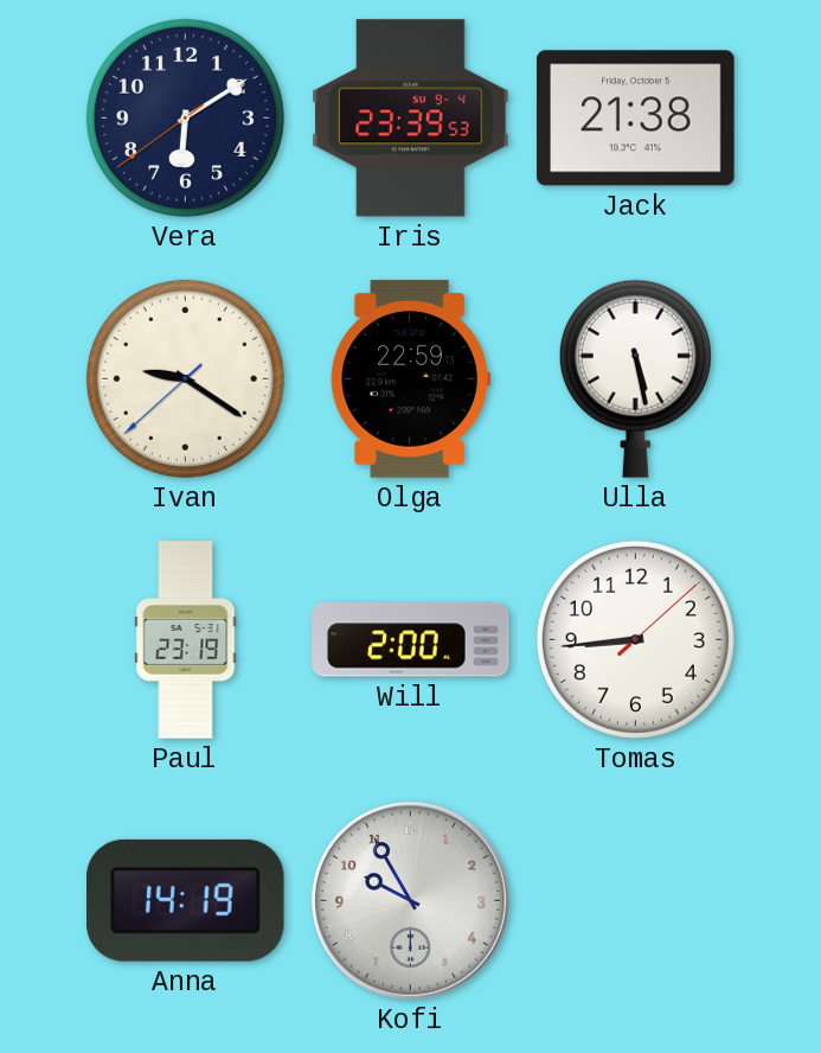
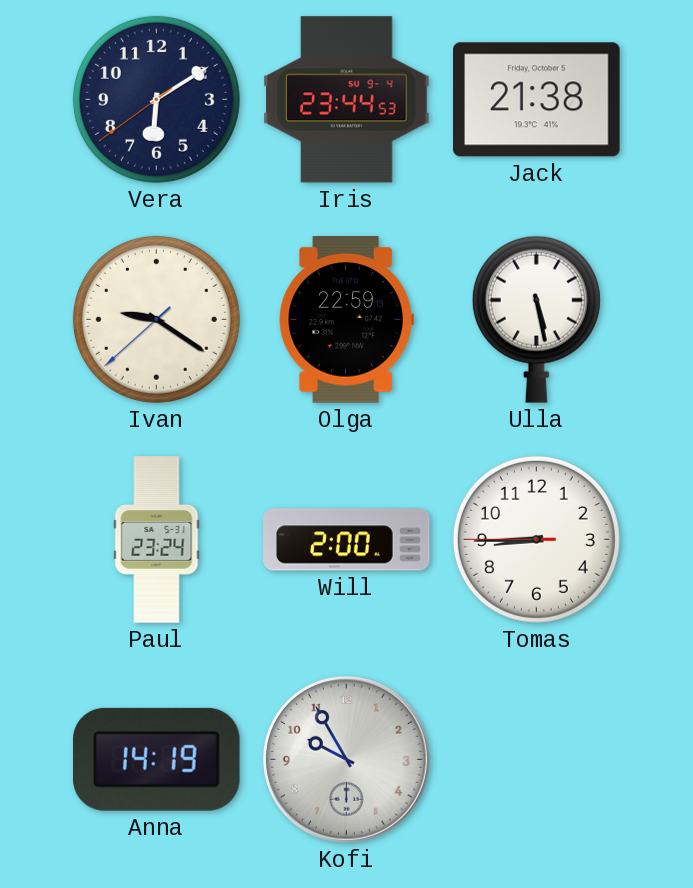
Iris: 23:39 -> 23:44 (347, 100)
Paul: 23:19 -> 23:24 (157, 540)
Tomas: 8:44:08 -> 8:44:45 (536, 539)
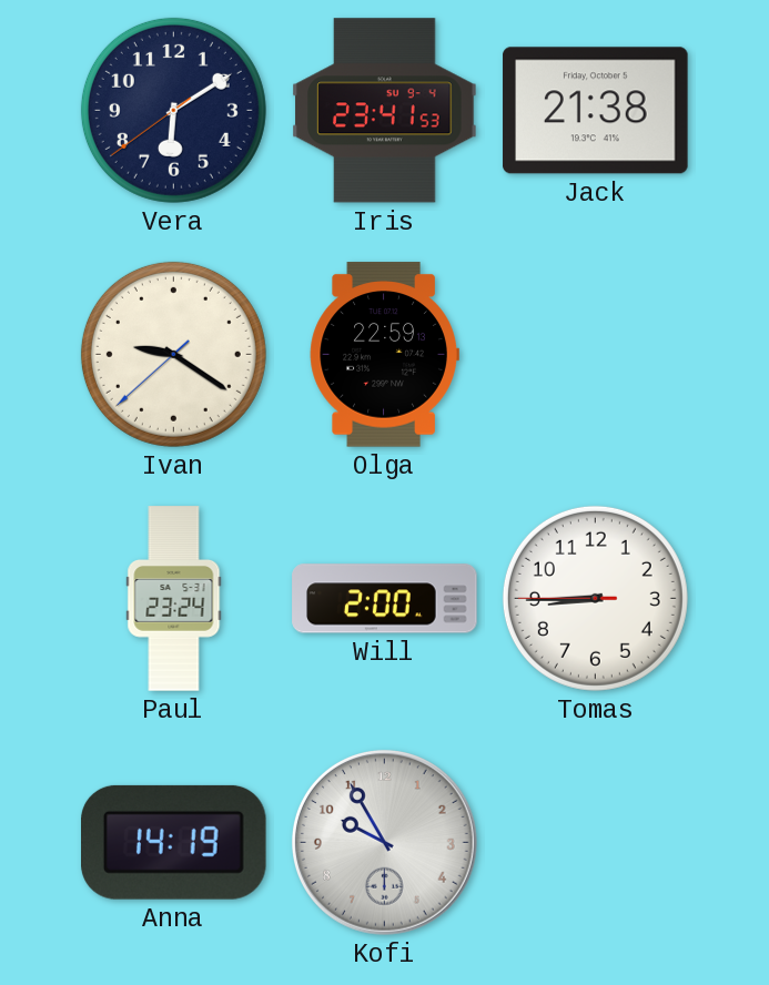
Iris: 23:44 -> 23:41 (385, 111)
Ulla: 5:28 -> none (536, 319)
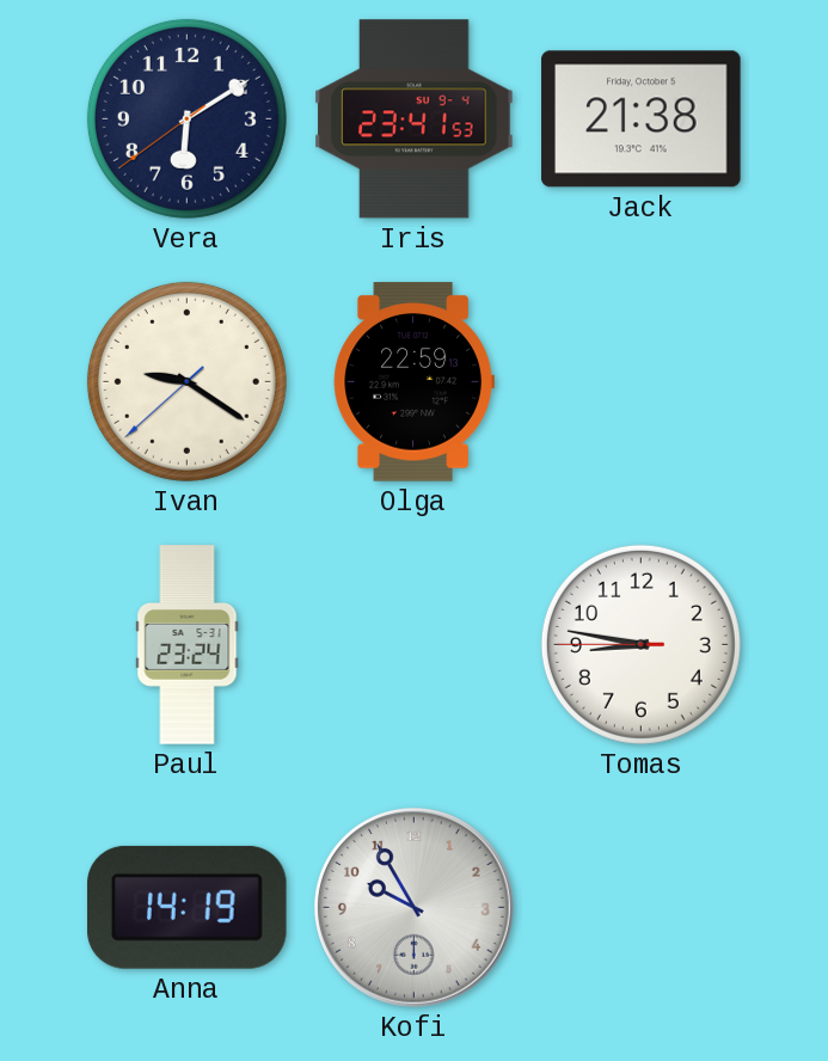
Will: 2:00 -> none (385, 599)
Tomas: 8:44 -> 8:46 (640, 644)
